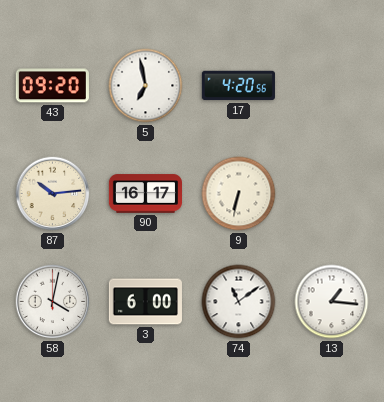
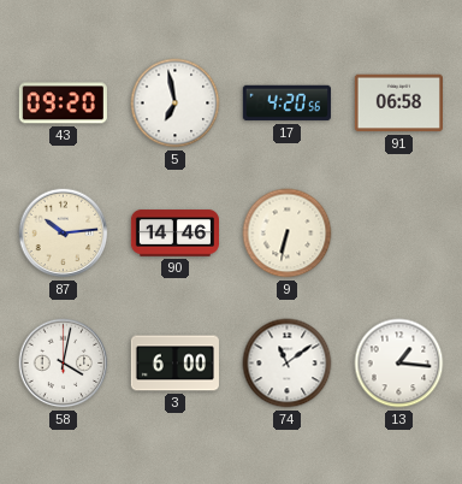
91: none -> 06:58 (398, 104)
90: 16:17 -> 14:46 (174, 234)
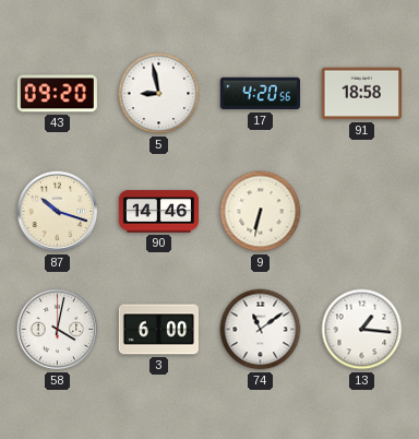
5: 6:58 -> 8:58 (159, 94)
91: 06:58 -> 18:58 (361, 94)
87: 10:14 -> 10:18 (58, 212)
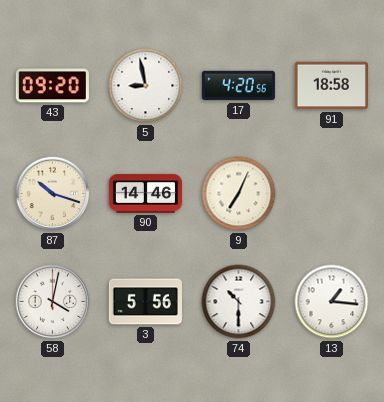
9: 6:32 -> 7:04 (239, 194)
3: 6:00 -> 5:56 (145, 302)
74: 11:09 -> 10:30 (239, 302)
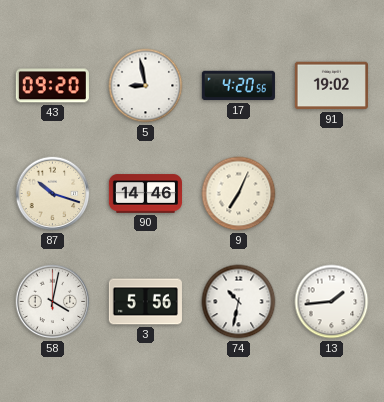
91: 18:58 -> 19:02 (331, 86)
74: 10:30 -> 10:32 (239, 302)
13: 1:16 -> 1:44 (332, 302)
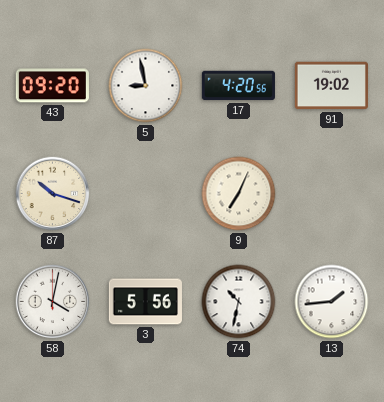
90: 14:46 -> none (145, 194)
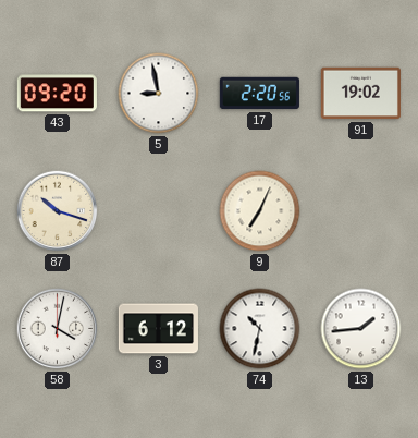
17: 4:20 -> 2:20 (259, 94)
3: 5:56 -> 6:12 (158, 329)
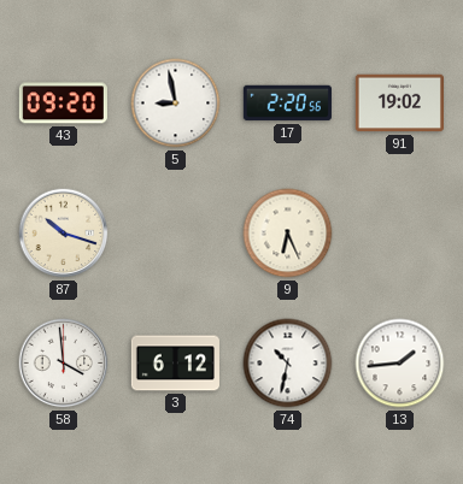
9: 7:04 -> 6:26 (288, 234)
58: 4:02 -> 3:59 (64, 364)
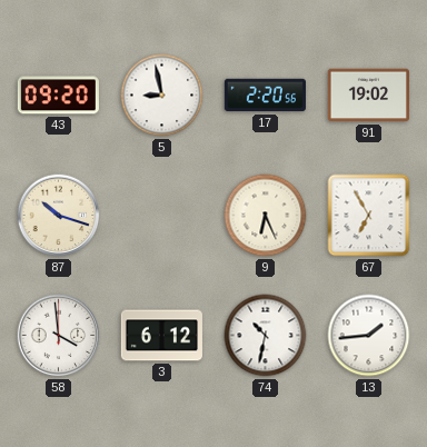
67: none -> 6:55 (369, 216)
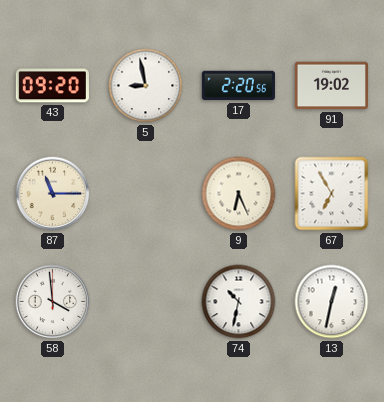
87: 10:18 -> 11:15 (53, 194)
3: 6:12 -> none (161, 336)
13: 1:44 -> 12:32 (332, 302)
